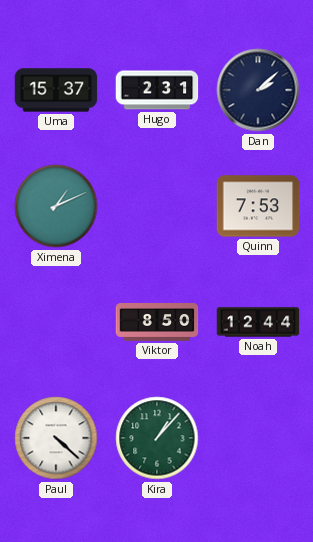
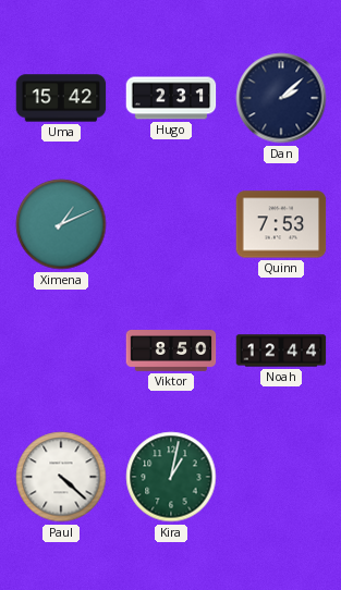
Uma: 15:37 -> 15:42 (61, 98)
Kira: 1:07 -> 1:02 (171, 477)
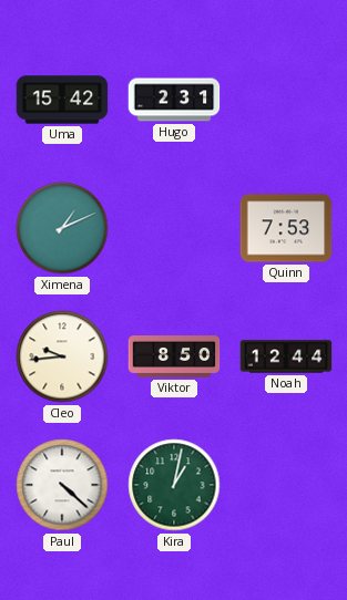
Dan: 2:08 -> none (281, 98)
Cleo: none -> 9:44 (62, 356)
